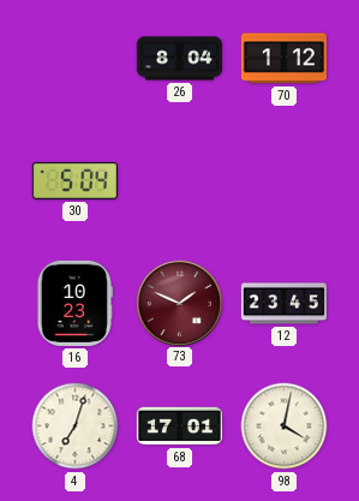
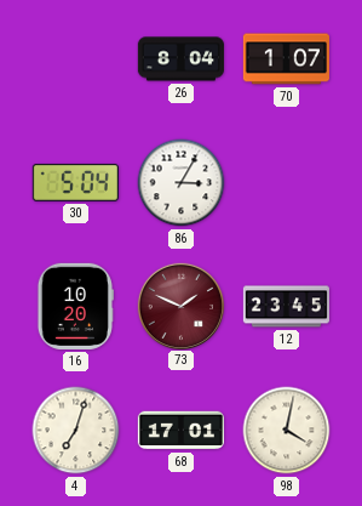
70: 1:12 -> 1:07 (286, 59)
86: none -> 3:05 (182, 183)
16: 10:23 -> 10:20 (75, 306)
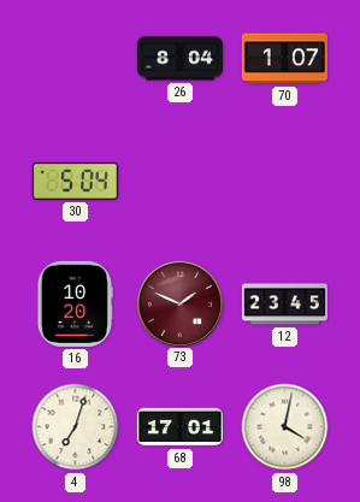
86: 3:05 -> none (182, 183)
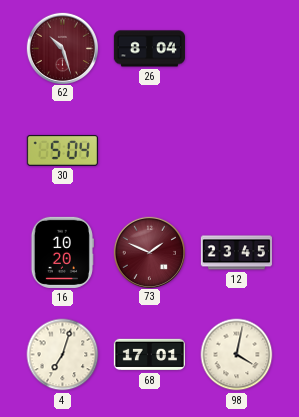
62: none -> 10:27 (62, 48)
70: 1:07 -> none (284, 59)
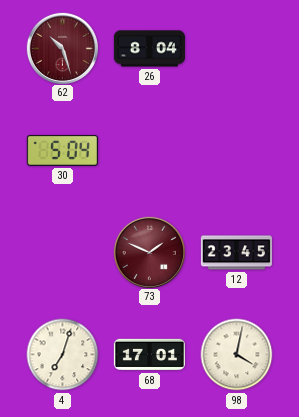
16: 10:20 -> none (62, 252)
